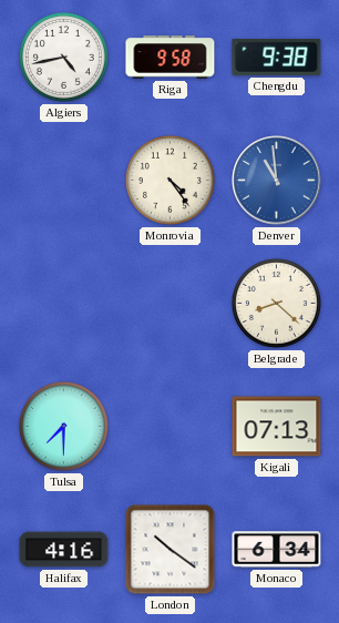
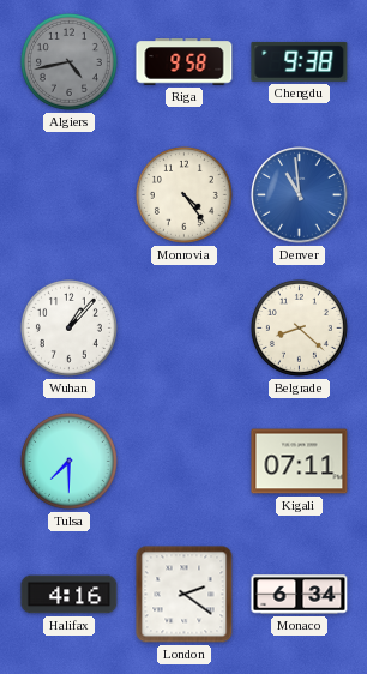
Algiers dial: white -> grey (68, 61)
Wuhan: none -> 1:07 (68, 327)
Kigali: 07:13 -> 07:11 (300, 462)
London: 10:21 -> 2:21 (185, 595)
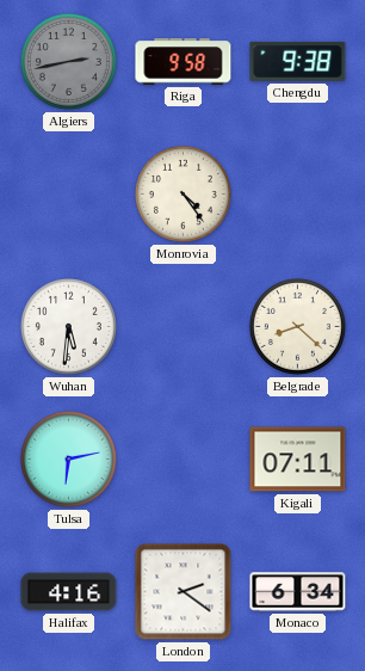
Algiers: 4:43 -> 2:43 (68, 61)
Denver: 10:59 -> none (300, 195)
Wuhan: 1:07 -> 5:31 (68, 326)
Tulsa: 7:30 -> 6:13 (68, 458)
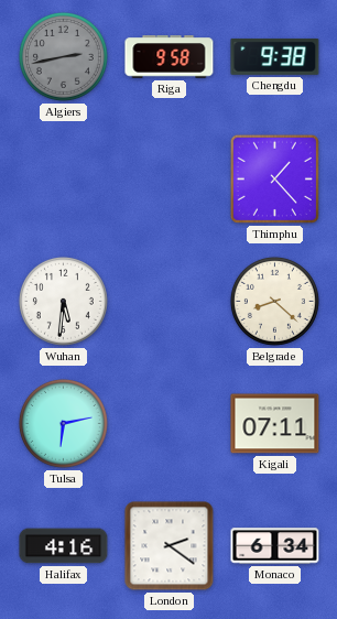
Monrovia: 4:24 -> none (182, 193)
Thimphu: none -> 1:23 (274, 178)
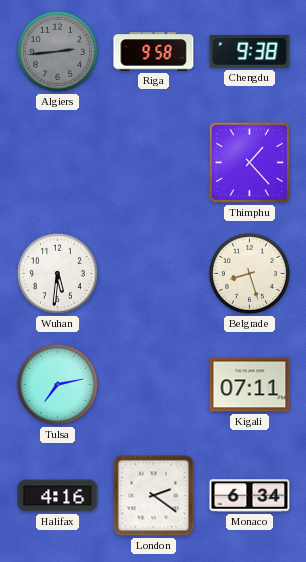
Algiers: 2:43 -> 2:44 (57, 51)
Belgrade: 8:22 -> 8:27 (249, 273)
Tulsa: 6:13 -> 7:13 (57, 384)
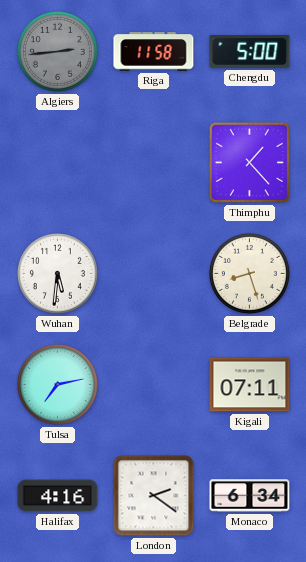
Riga: 9:58 -> 11:58 (154, 52)
Chengdu: 9:38 -> 5:00 (250, 51)
